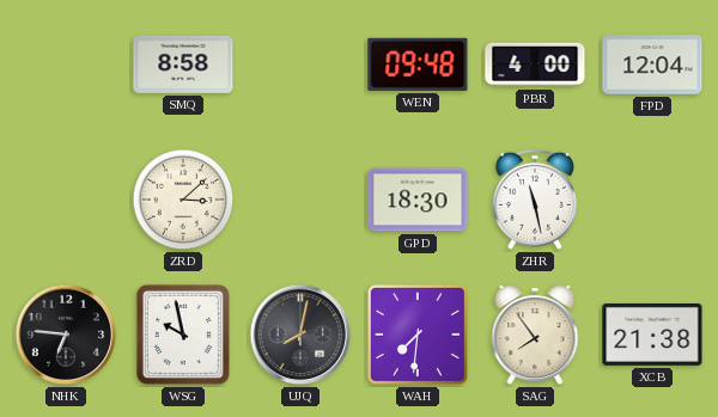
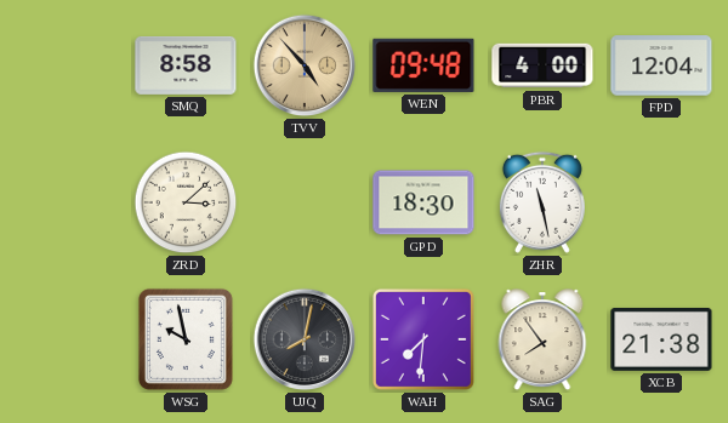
TVV: none -> 4:53 (305, 65)
NHK: 6:46 -> none (66, 335)
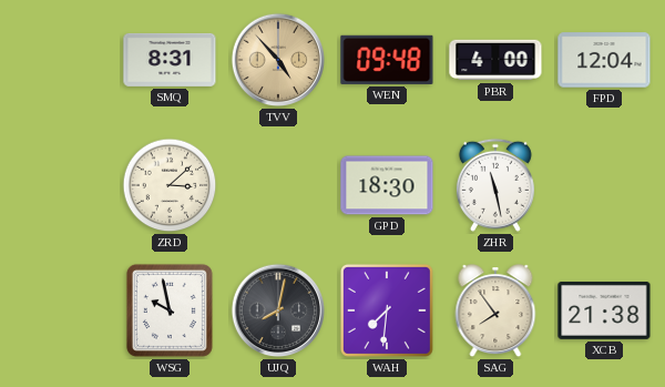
SMQ: 8:58 -> 8:31 (170, 60)
